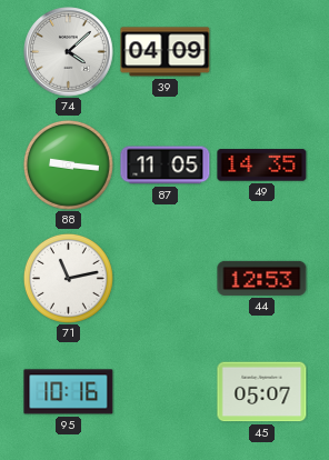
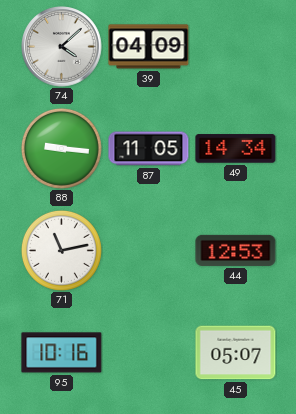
49: 14:35 -> 14:34 (236, 149)
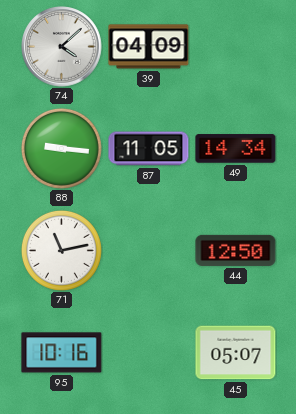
44: 12:53 -> 12:50 (236, 250)
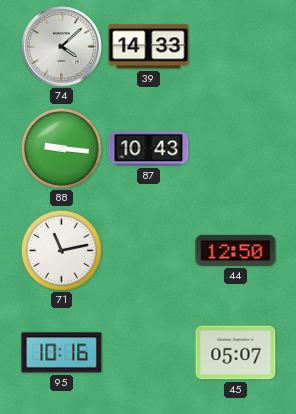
39: 04:09 -> 14:33 (149, 47)
87: 11:05 -> 10:43 (149, 149)
49: 14:34 -> none (236, 149)
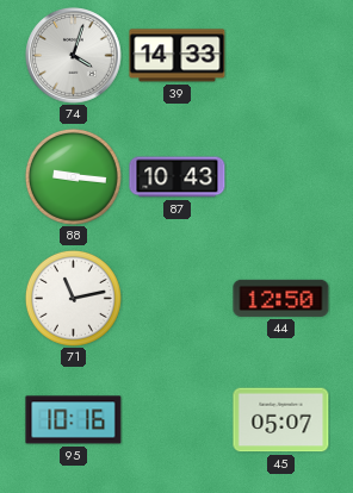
74: 4:08 -> 4:03 (74, 56)
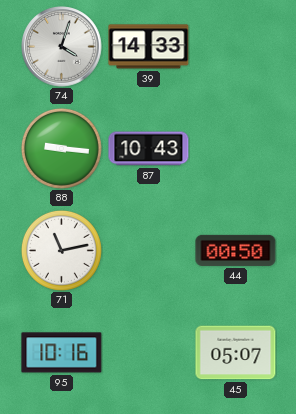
44: 12:50 -> 00:50 (236, 250)
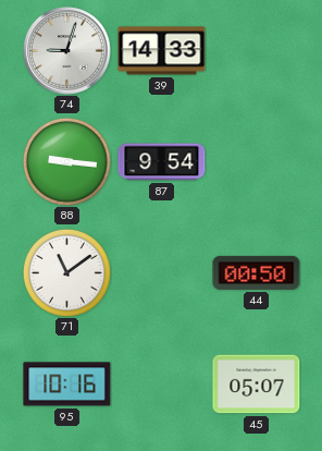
74: 4:03 -> 9:03 (67, 51)
87: 10:43 -> 9:54 (162, 162)
71: 11:13 -> 11:09 (66, 272)
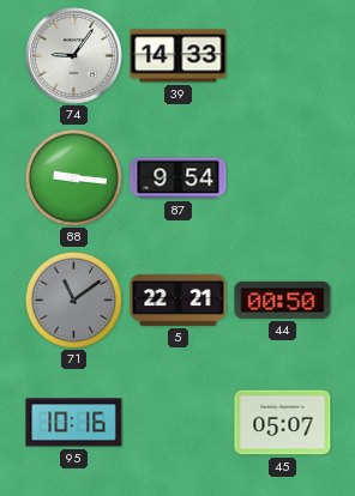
74: 9:03 -> 9:06 (74, 56)
71 dial: white -> grey (73, 300)
5: none -> 22:21 (179, 300)
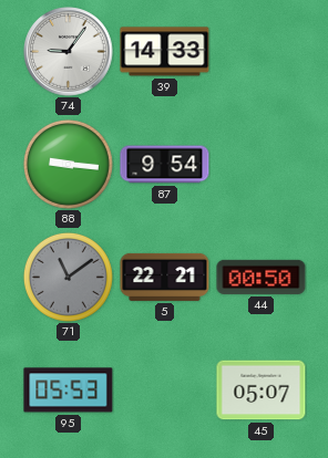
95: 10:16 -> 05:53 (69, 391)
